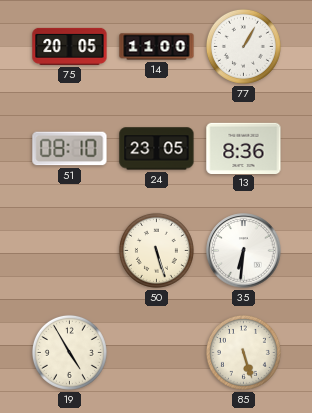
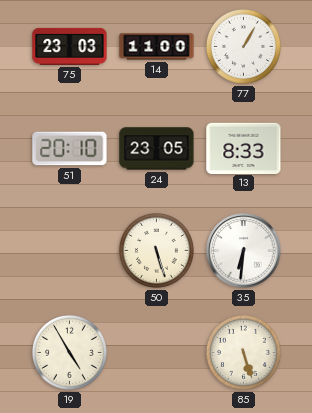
75: 20:05 -> 23:03 (70, 46)
51: 08:10 -> 20:10 (70, 149)
13: 8:36 -> 8:33 (244, 148)
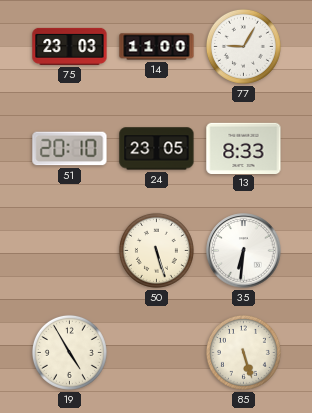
77: 1:05 -> 9:05 (243, 46)
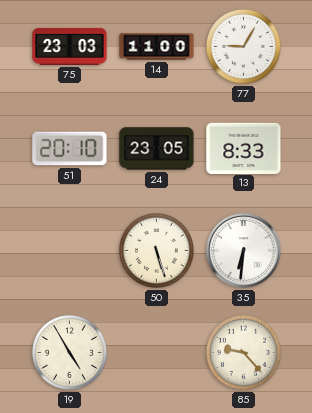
85: 5:27 -> 9:23 (243, 352)
